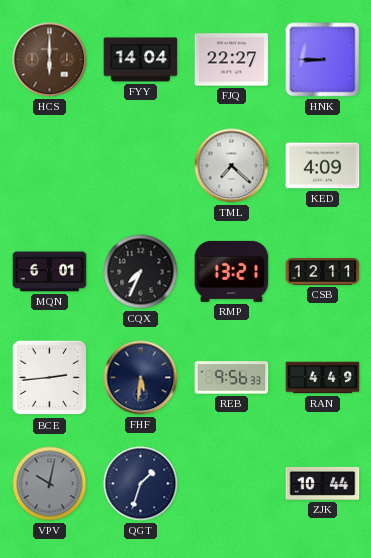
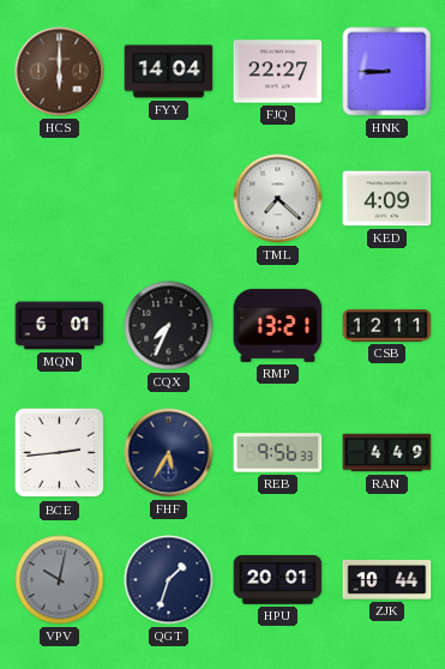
FHF: 5:31 -> 5:35 (169, 453)
HPU: none -> 20:01 (278, 579)
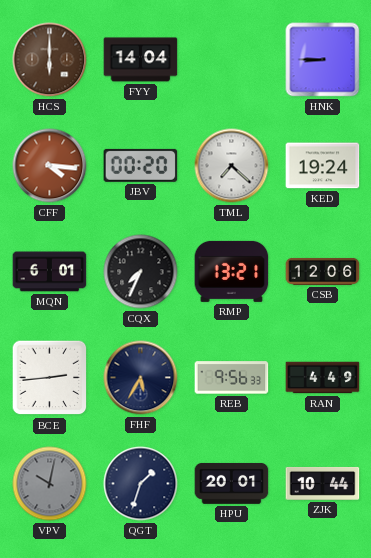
FJQ: 22:27 -> none (278, 72)
CFF: none -> 4:16 (50, 166)
JBV: none -> 00:20 (141, 165)
KED: 4:09 -> 19:24 (323, 166)
CSB: 12:11 -> 12:06 (323, 271)
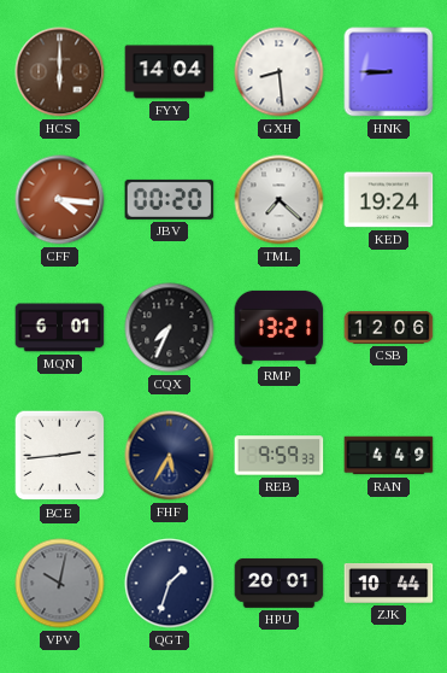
GXH: none -> 8:29 (280, 72)
REB: 9:56 -> 9:59 (280, 456)
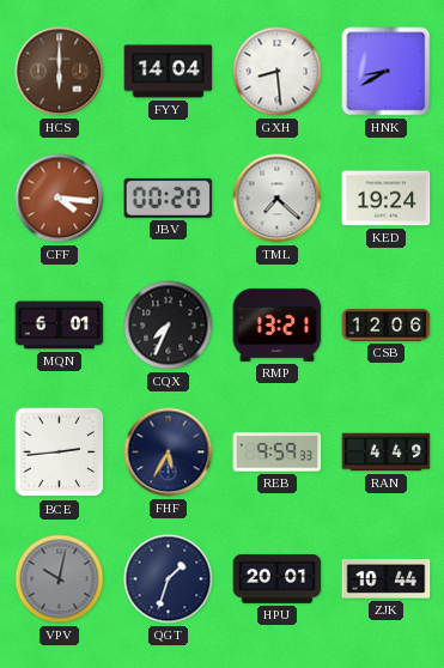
HNK: 8:45 -> 8:40 (387, 72)
